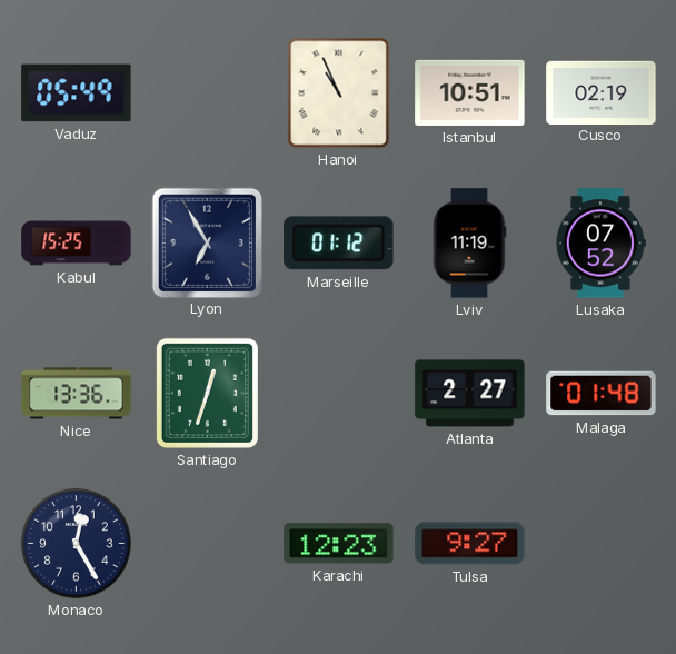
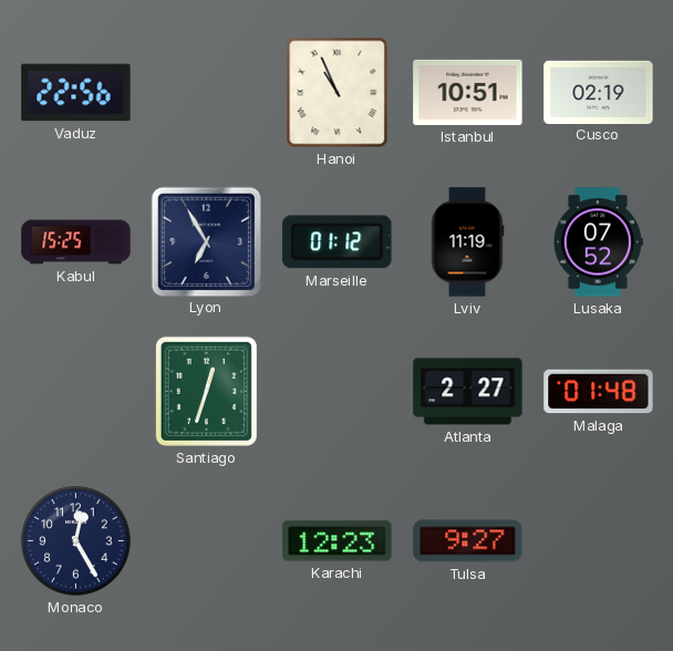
Vaduz: 05:49 -> 22:56 (76, 93)
Nice: 13:36 -> none (77, 394)
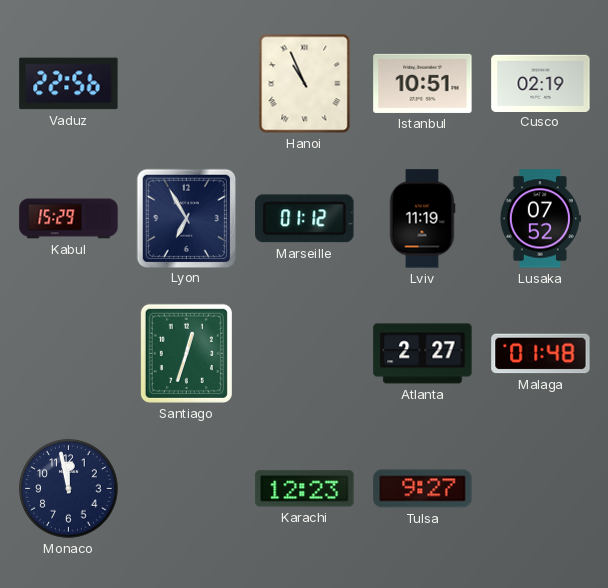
Kabul: 15:25 -> 15:29 (69, 219)
Monaco: 12:25 -> 11:58 (69, 489)
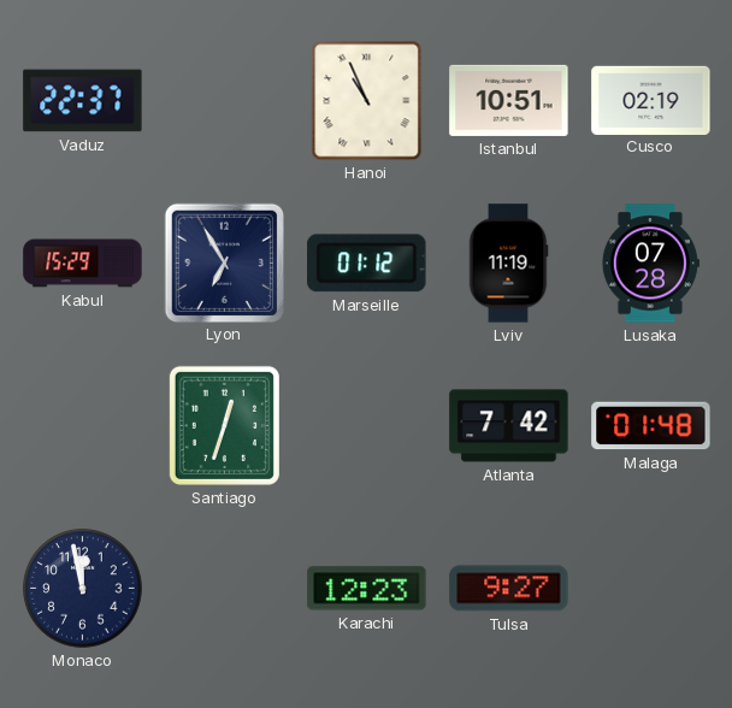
Vaduz: 22:56 -> 22:37 (83, 101)
Lusaka: 07:52 -> 07:28 (650, 264)
Atlanta: 2:27 -> 7:42 (509, 426)
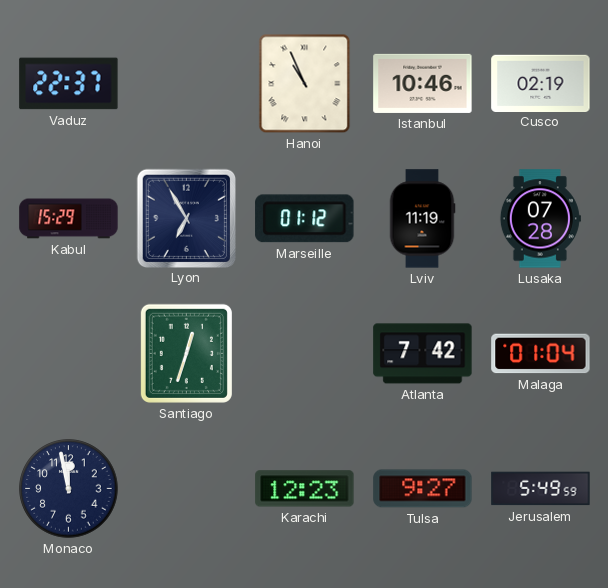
Istanbul: 10:51 -> 10:46 (423, 83)
Malaga: 01:48 -> 01:04 (541, 354)
Jerusalem: none -> 5:49 (541, 489)
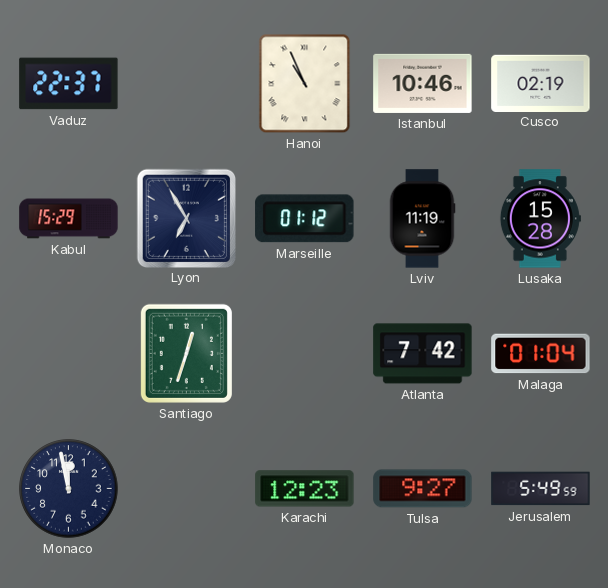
Lusaka: 07:28 -> 15:28 (540, 219)
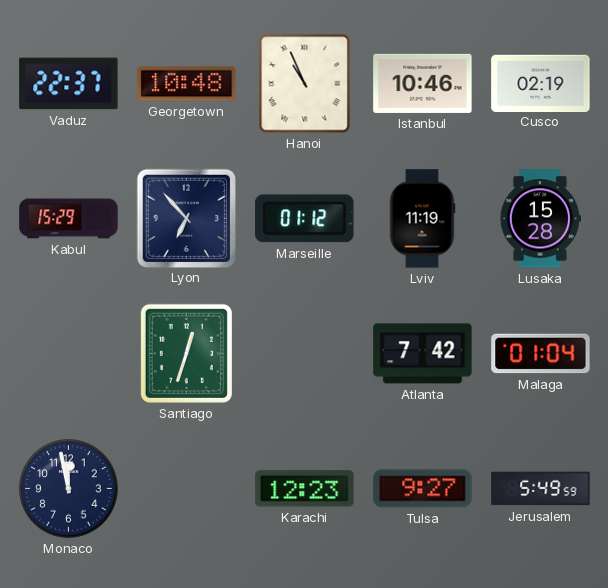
Georgetown: none -> 10:48 (187, 84)
Lyon: 6:55 -> 6:53 (186, 218)
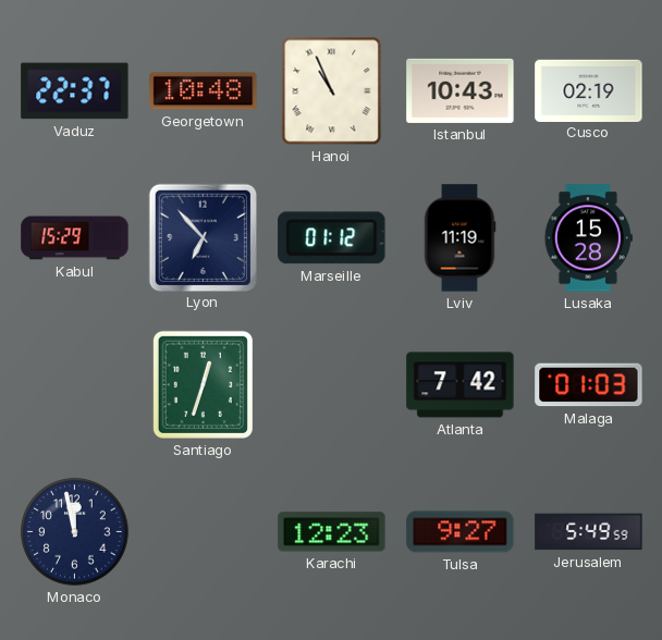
Istanbul: 10:46 -> 10:43 (461, 90)
Malaga: 01:04 -> 01:03 (589, 385)
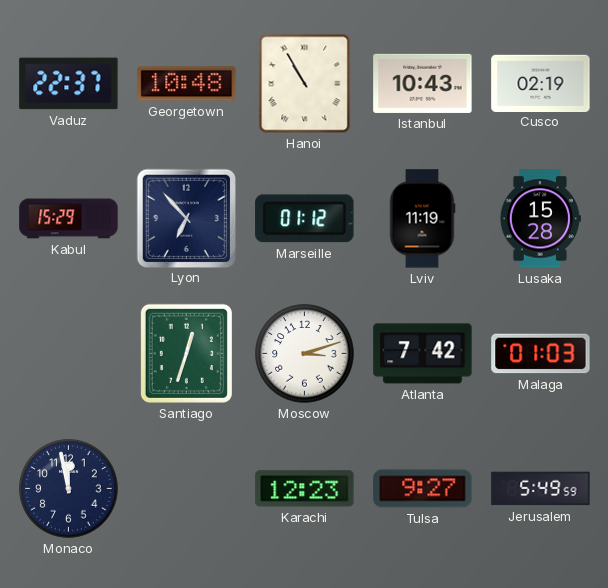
Hanoi: 10:56 -> 10:55 (305, 84)
Moscow: none -> 3:12 (305, 354)
